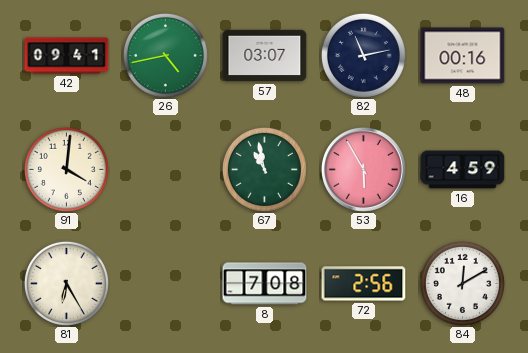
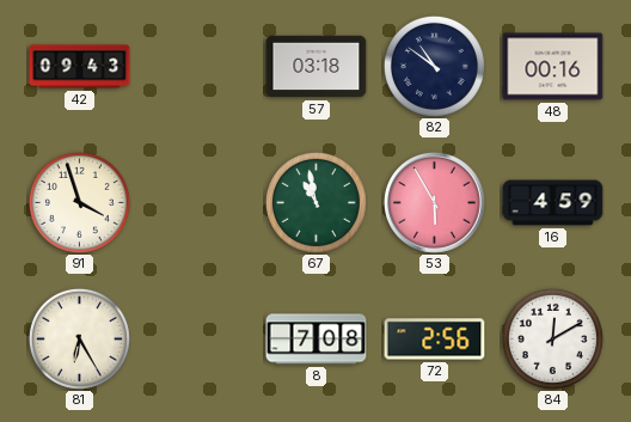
42: 09:41 -> 09:43 (80, 67)
26: 4:43 -> none (165, 55)
57: 03:07 -> 03:18 (317, 67)
82: 11:13 -> 10:51 (434, 66)
91: 4:01 -> 3:57 (79, 202)
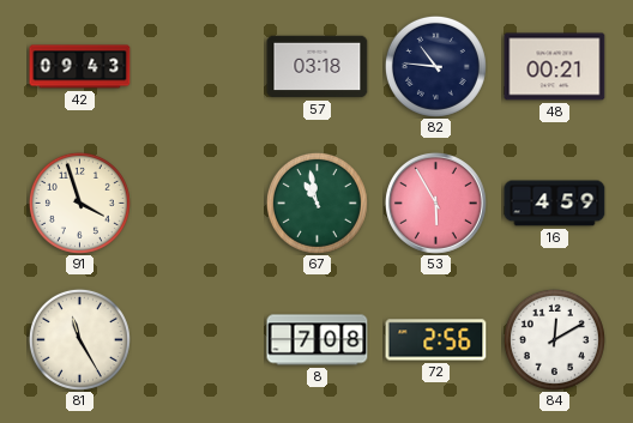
82: 10:51 -> 10:46 (435, 66)
48: 00:16 -> 00:21 (555, 67)
81: 6:25 -> 11:25 (79, 339)
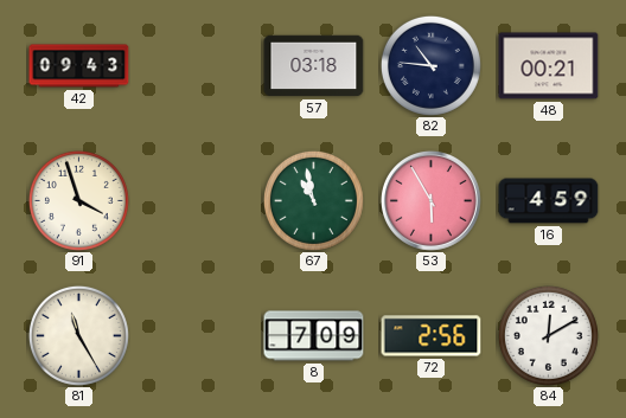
8: 7:08 -> 7:09 (314, 336)
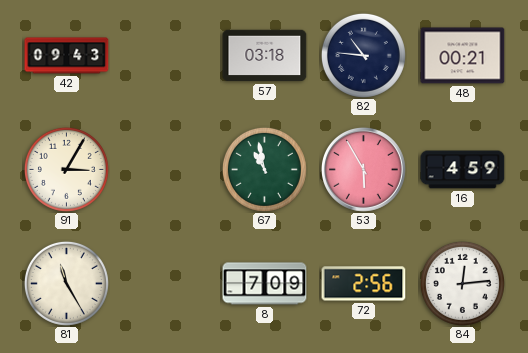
91: 3:57 -> 3:05 (66, 169)
84: 12:10 -> 12:14 (462, 283)
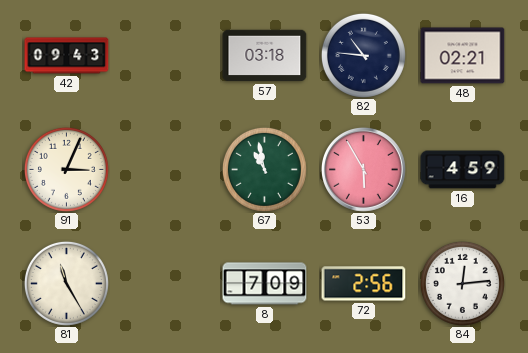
48: 00:21 -> 02:21 (463, 56)
91: 3:05 -> 3:04 (66, 169)
